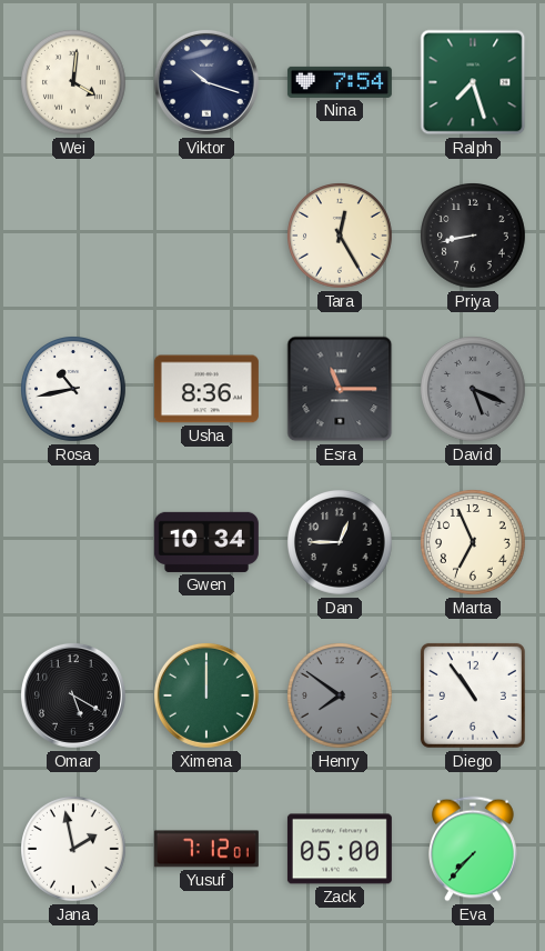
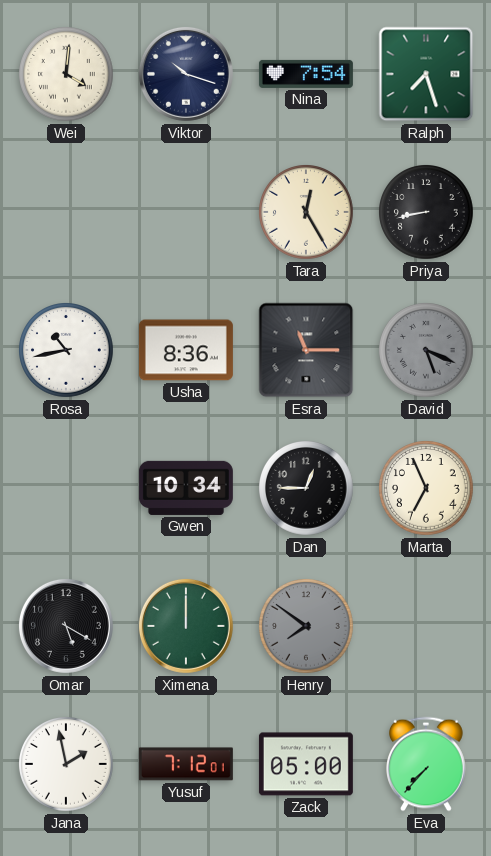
Diego: 10:54 -> none (473, 695)
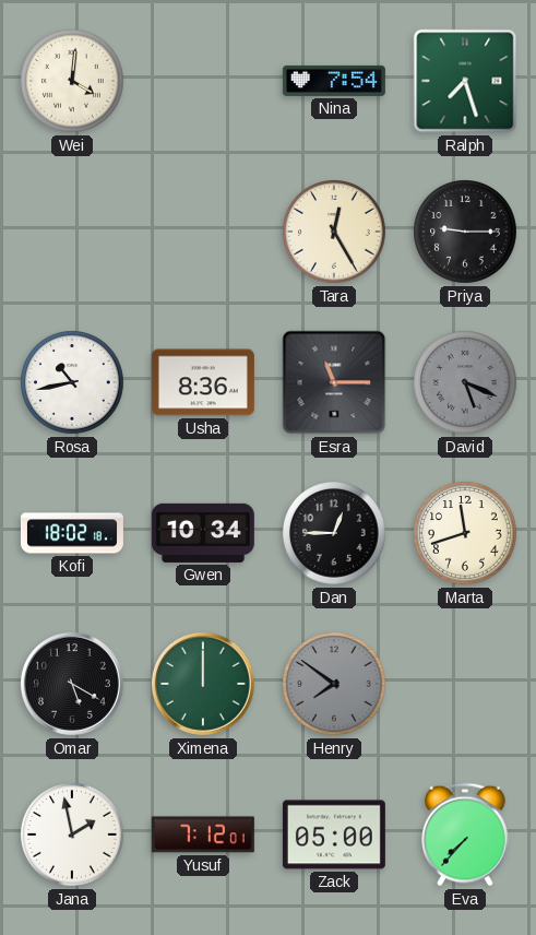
Viktor: 10:18 -> none (186, 74)
Priya: 8:43 -> 9:15 (466, 233)
Kofi: none -> 18:02 (72, 533)
Marta: 6:56 -> 11:42 (466, 534)
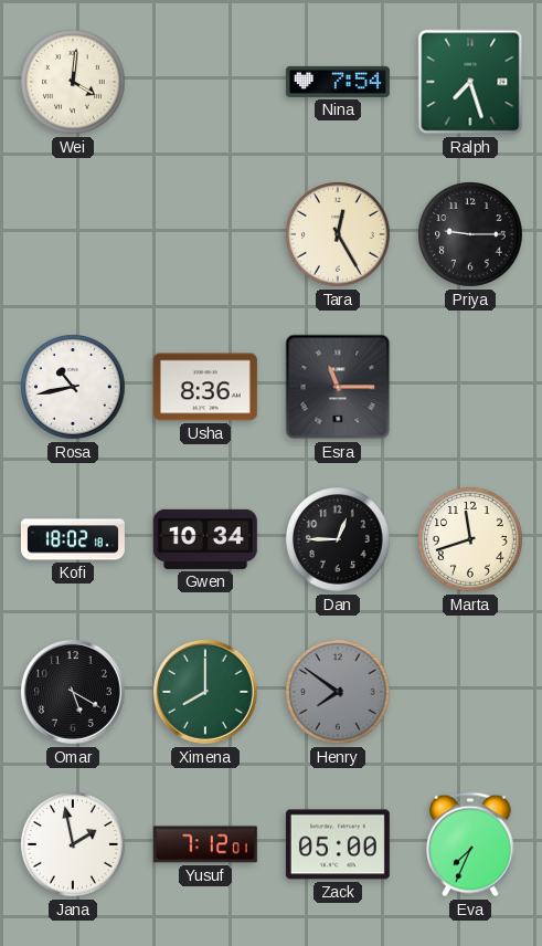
David: 5:19 -> none (466, 383)
Ximena: 12:00 -> 8:00 (205, 692)
Eva: 7:37 -> 7:34 (471, 844)
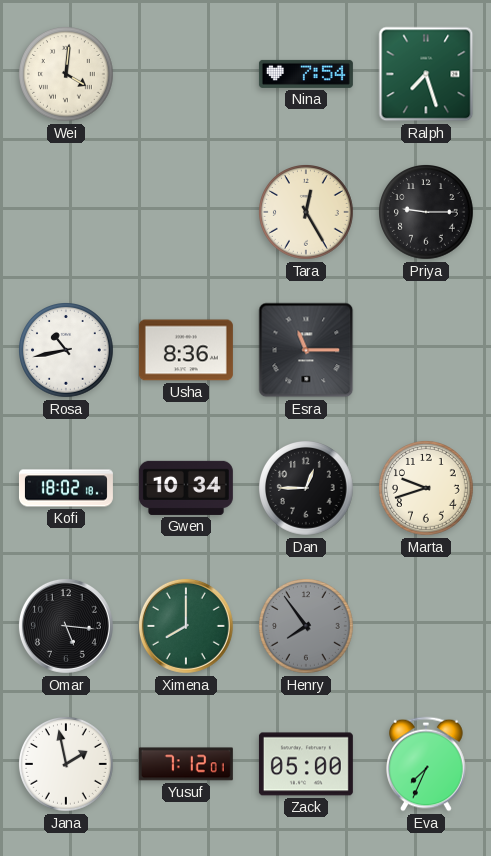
Marta: 11:42 -> 9:42 (427, 489)
Omar: 5:20 -> 5:16 (66, 626)
Henry: 7:51 -> 7:54 (307, 627)
